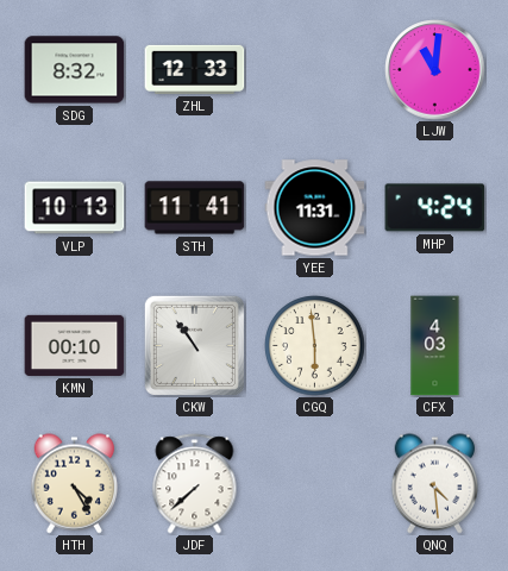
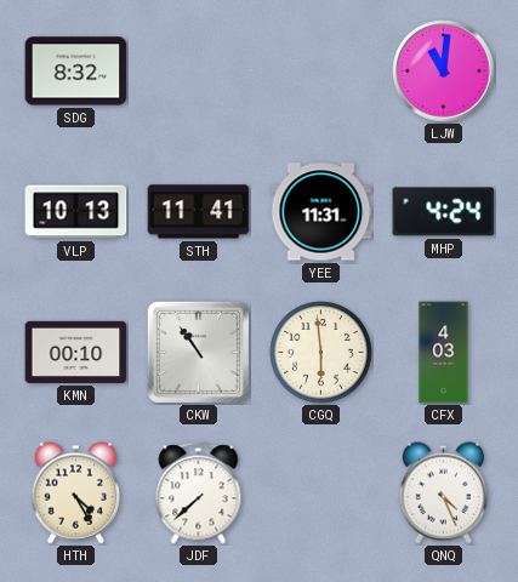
ZHL: 12:33 -> none (195, 69)
QNQ: 4:29 -> 4:26 (444, 493)
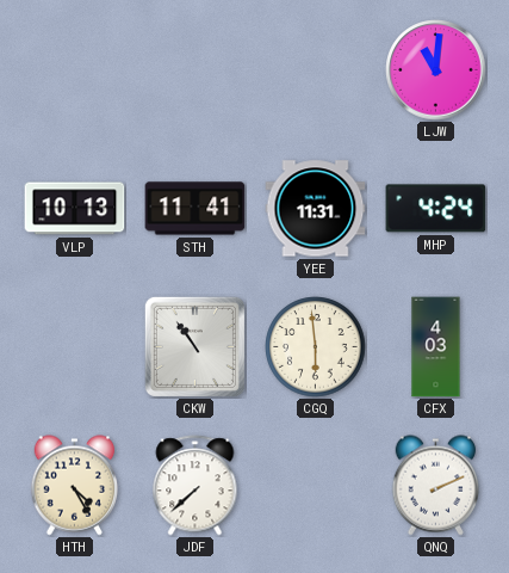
SDG: 8:32 -> none (76, 72)
KMN: 00:10 -> none (76, 352)
QNQ: 4:26 -> 2:11 (436, 486)
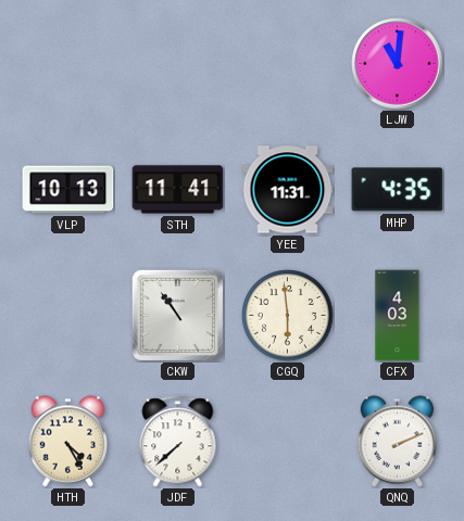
MHP: 4:24 -> 4:35 (398, 190)
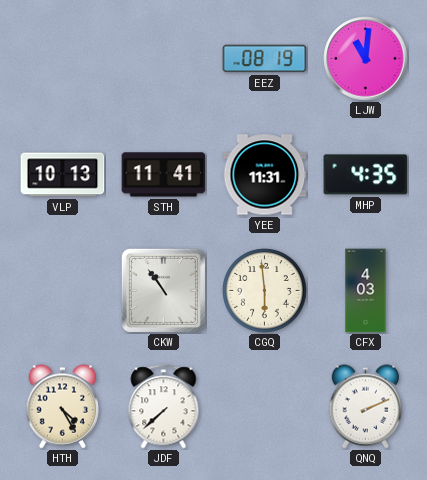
EEZ: none -> 08:19 (265, 59)
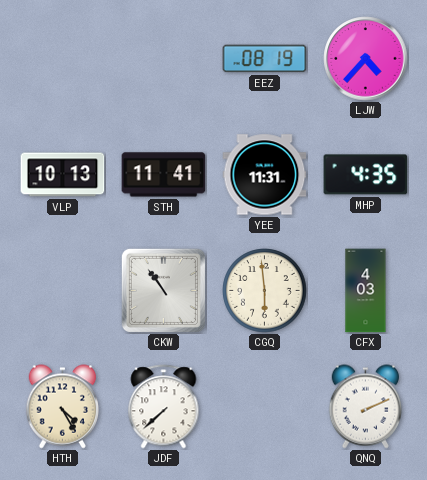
LJW: 11:01 -> 4:37 (366, 59)
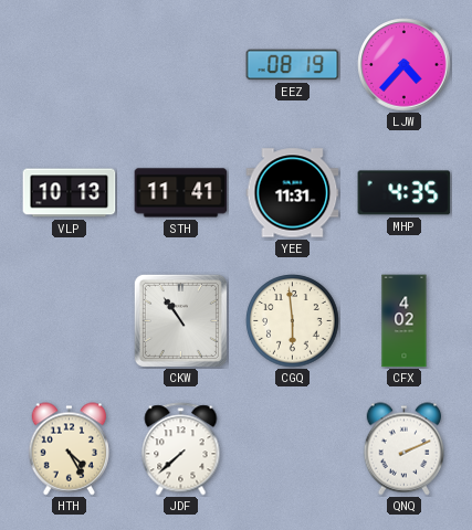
CFX: 4:03 -> 4:02 (405, 321)
